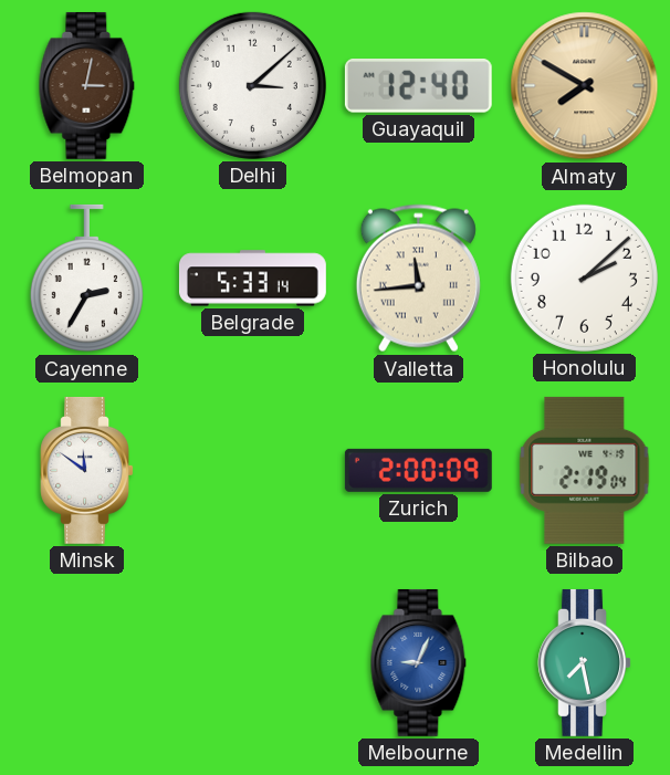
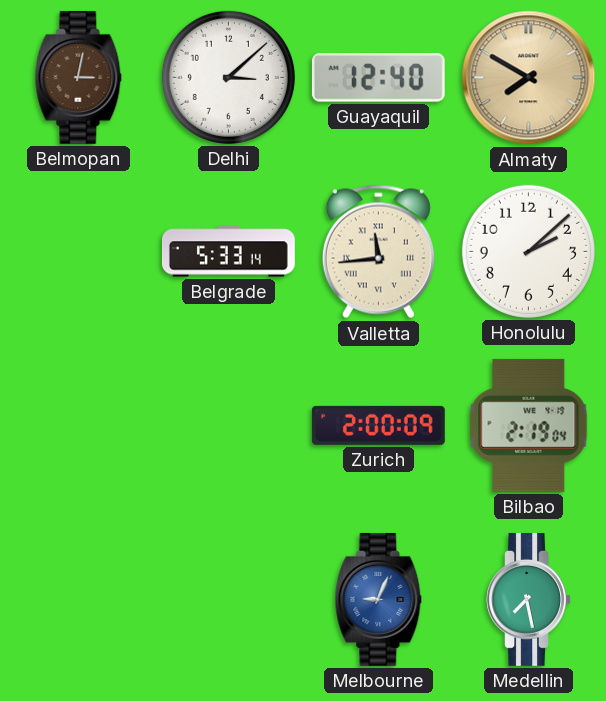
Cayenne: 2:35 -> none (86, 279)
Minsk: 11:51 -> none (86, 470)
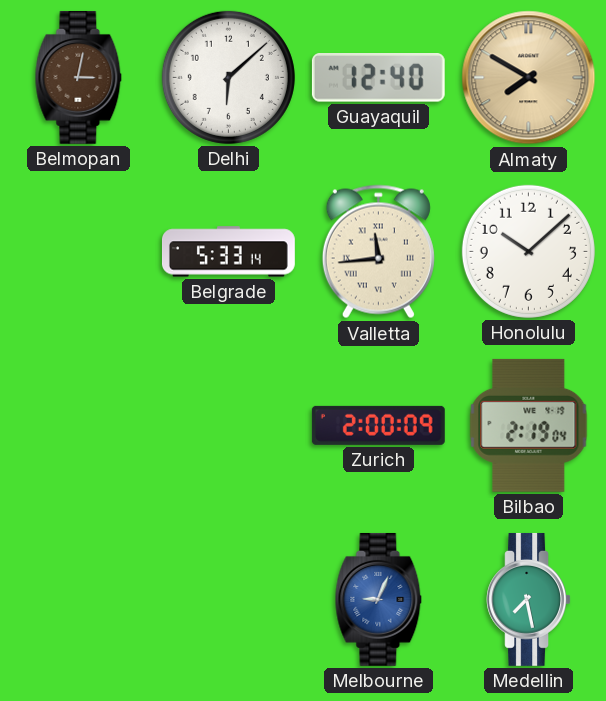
Delhi: 3:08 -> 6:08 (228, 77)
Honolulu: 2:08 -> 10:08 (528, 251)
